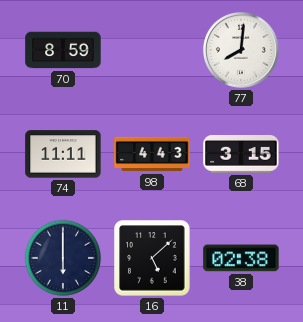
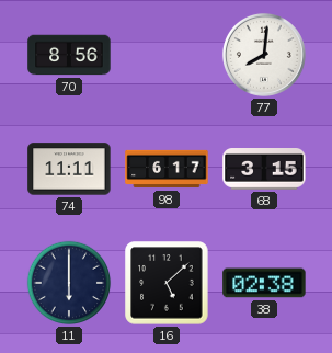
70: 8:59 -> 8:56 (69, 55)
98: 4:43 -> 6:17 (167, 169)
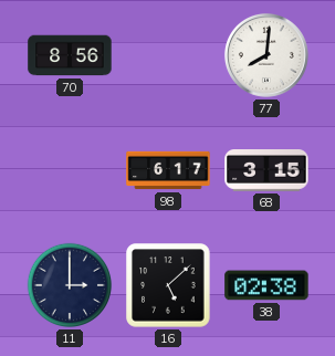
74: 11:11 -> none (69, 169)
11: 6:00 -> 3:00 (70, 285)
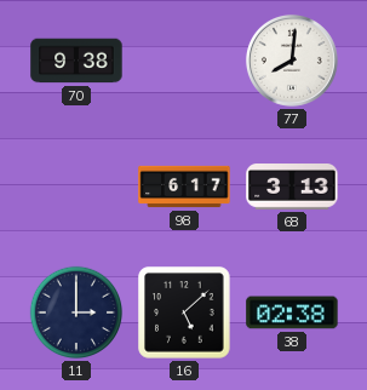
70: 8:56 -> 9:38 (76, 61)
68: 3:15 -> 3:13 (292, 188)
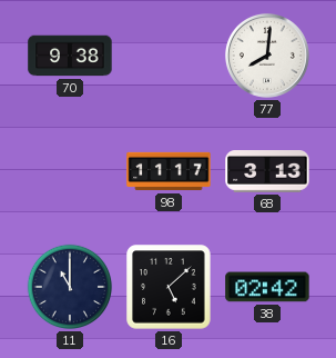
98: 6:17 -> 11:17 (169, 171)
11: 3:00 -> 11:00 (70, 287)
38: 02:38 -> 02:42 (267, 287)
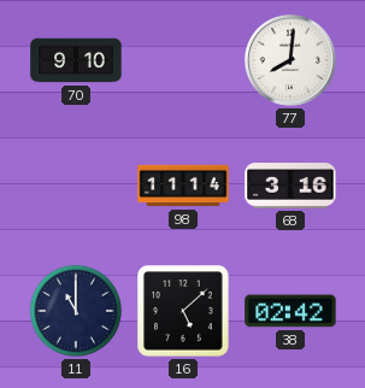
70: 9:38 -> 9:10 (76, 60)
98: 11:17 -> 11:14 (183, 186)
68: 3:13 -> 3:16 (290, 187)
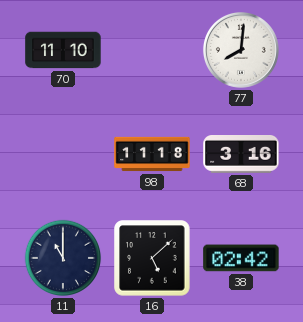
70: 9:10 -> 11:10 (63, 50)
98: 11:14 -> 11:18 (152, 154)
